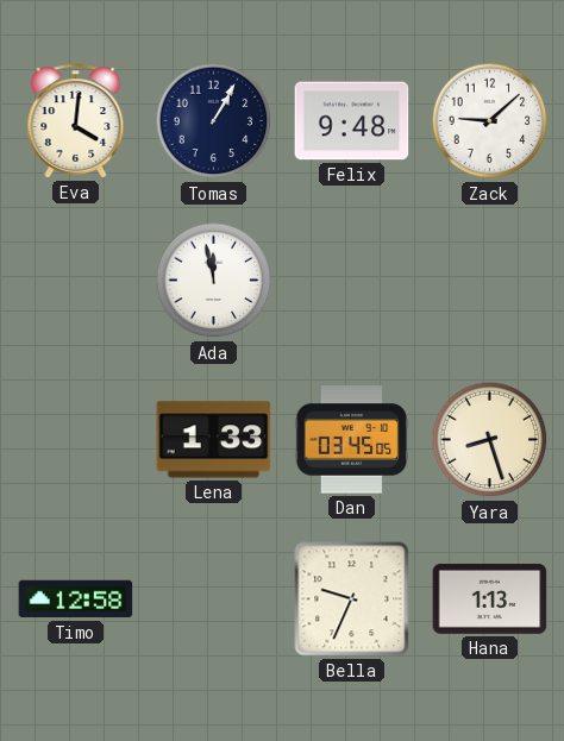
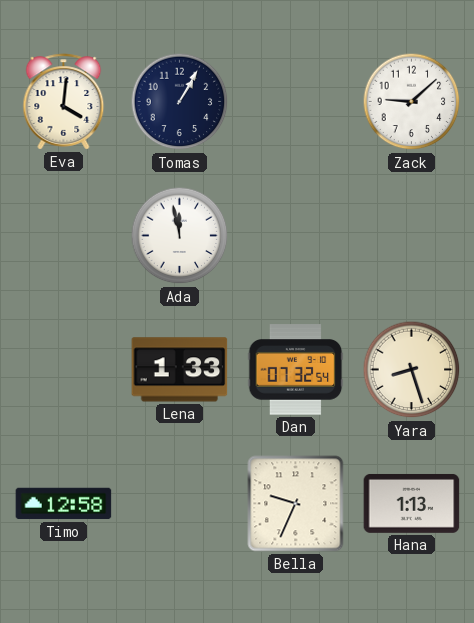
Felix: 9:48 -> none (352, 121)
Dan: 03:45 -> 07:32 (296, 370)
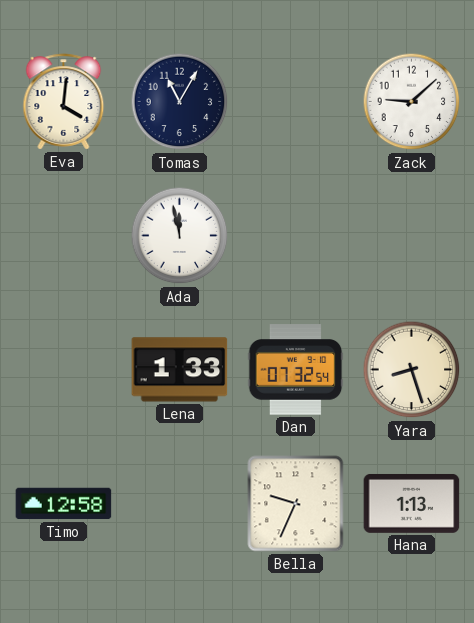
Tomas: 1:05 -> 11:05 (180, 102)
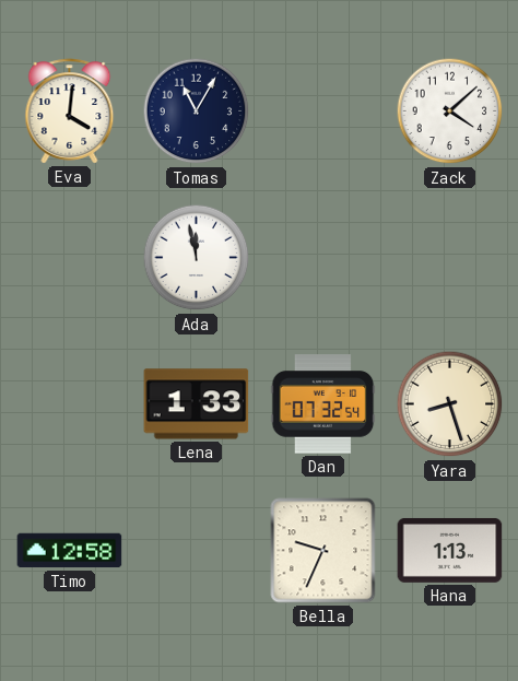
Zack: 9:08 -> 4:08 (450, 111)
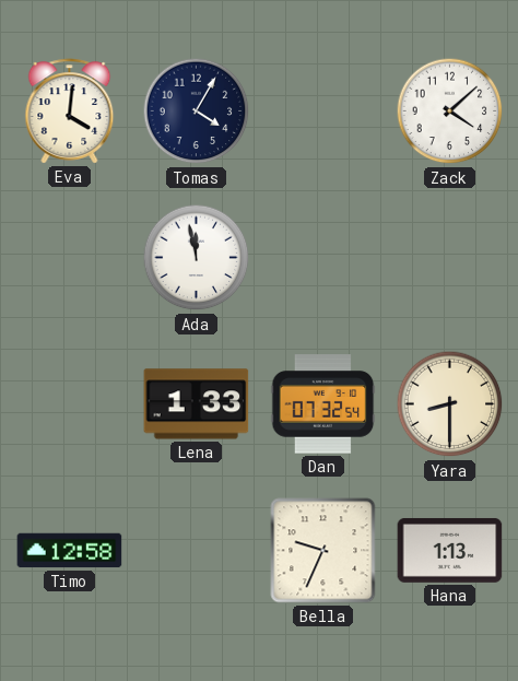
Tomas: 11:05 -> 4:05 (197, 111)
Yara: 8:27 -> 8:30 (450, 404)
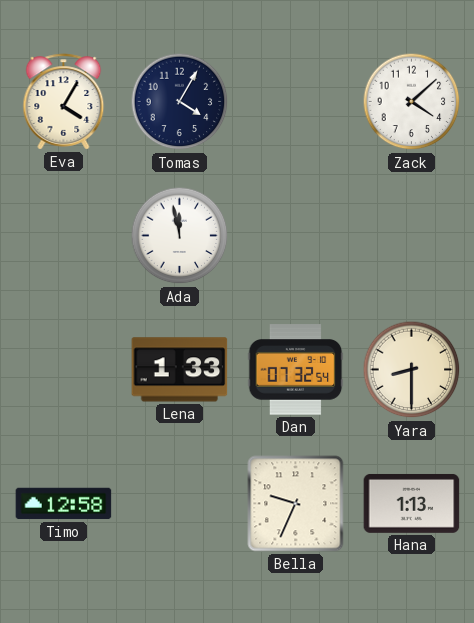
Eva: 4:01 -> 4:05 (64, 102)
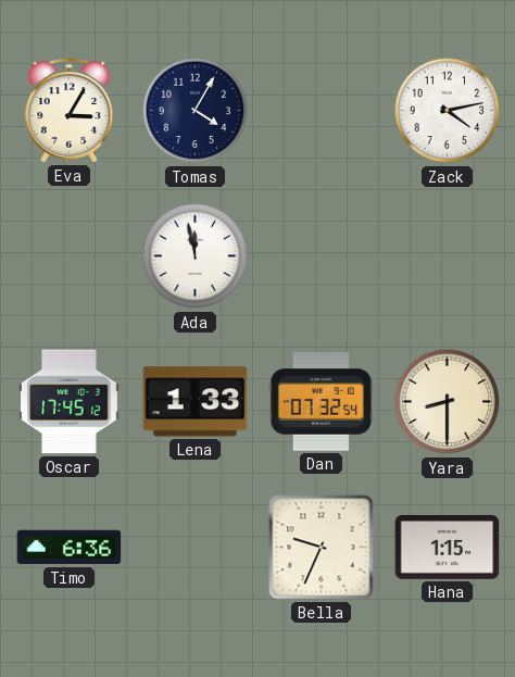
Eva: 4:05 -> 3:05 (70, 111)
Zack: 4:08 -> 4:13 (448, 111)
Oscar: none -> 17:45 (70, 402)
Timo: 12:58 -> 6:36 (70, 548)
Hana: 1:13 -> 1:15 (448, 547)
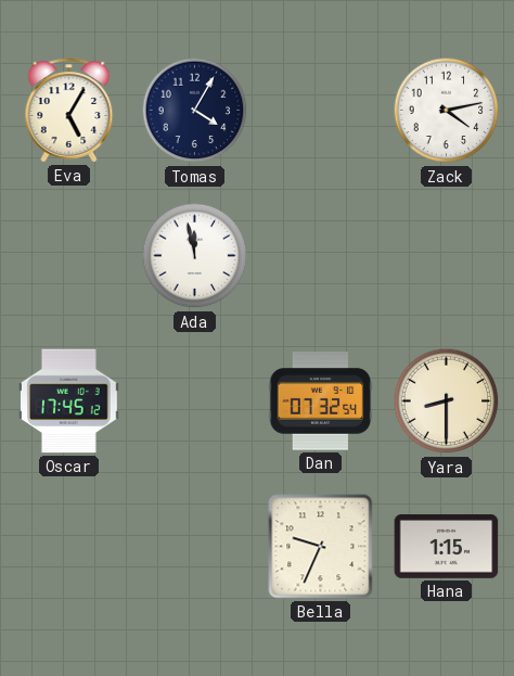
Eva: 3:05 -> 5:05 (69, 111)
Lena: 1:33 -> none (196, 402)
Timo: 6:36 -> none (70, 548)
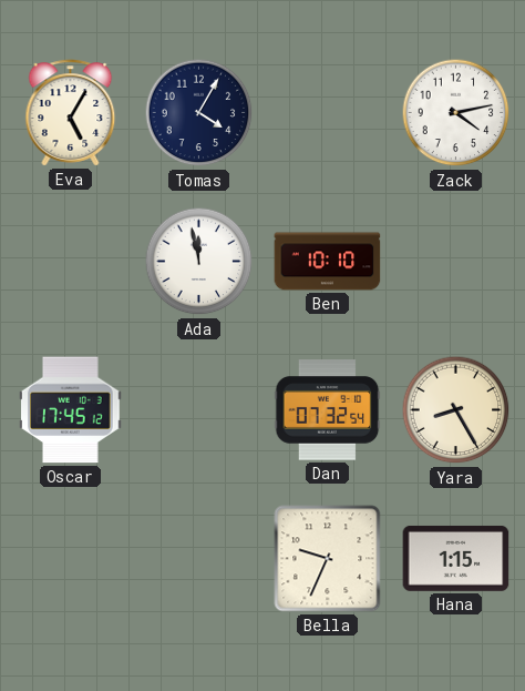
Ben: none -> 10:10 (328, 262)
Yara: 8:30 -> 8:25 (456, 410)
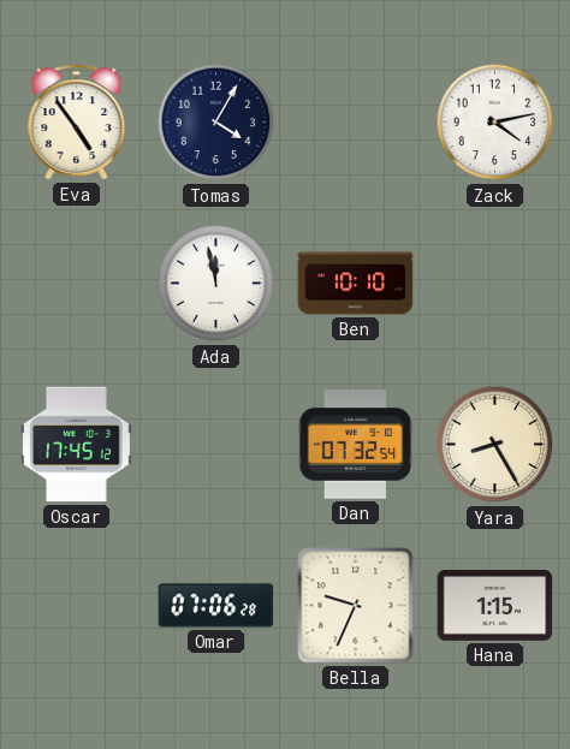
Eva: 5:05 -> 4:54 (77, 123)
Omar: none -> 07:06 (216, 606)
